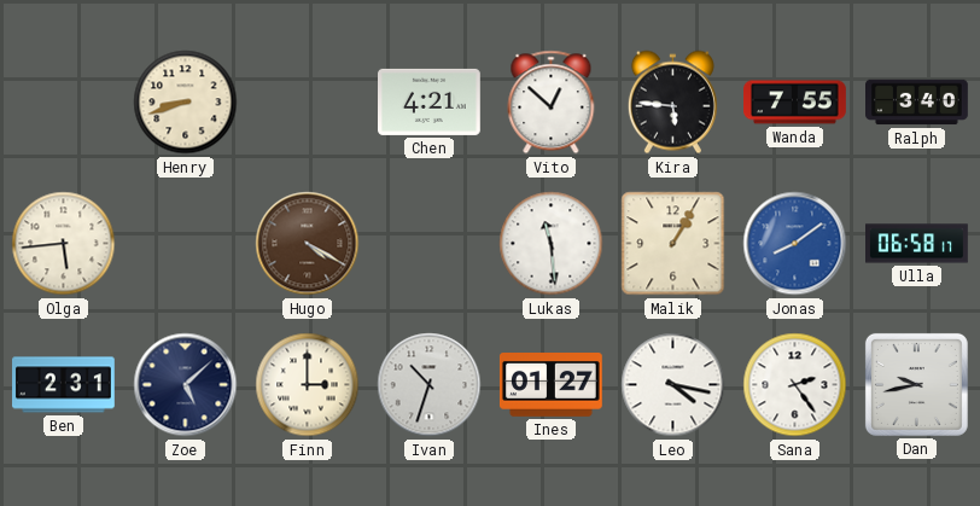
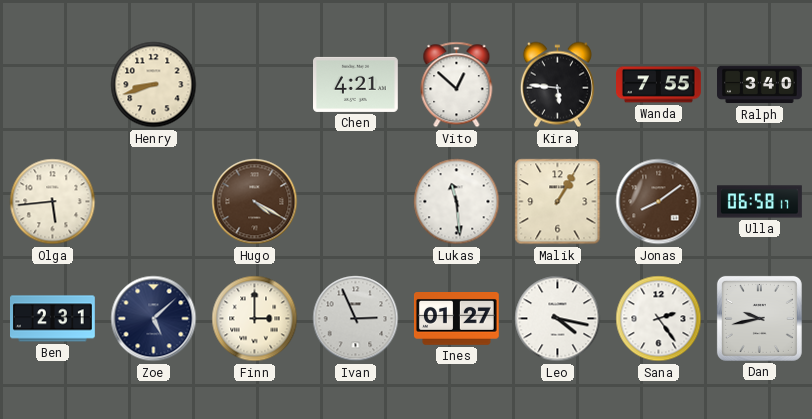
Jonas dial: blue -> brown (659, 202)
Ivan: 10:33 -> 2:56 (356, 319)
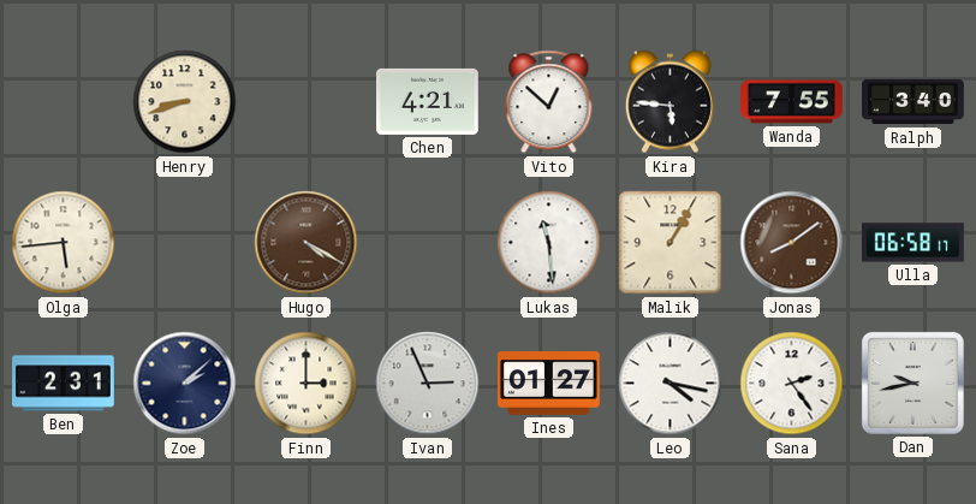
Zoe: 5:08 -> 2:08 (185, 384)
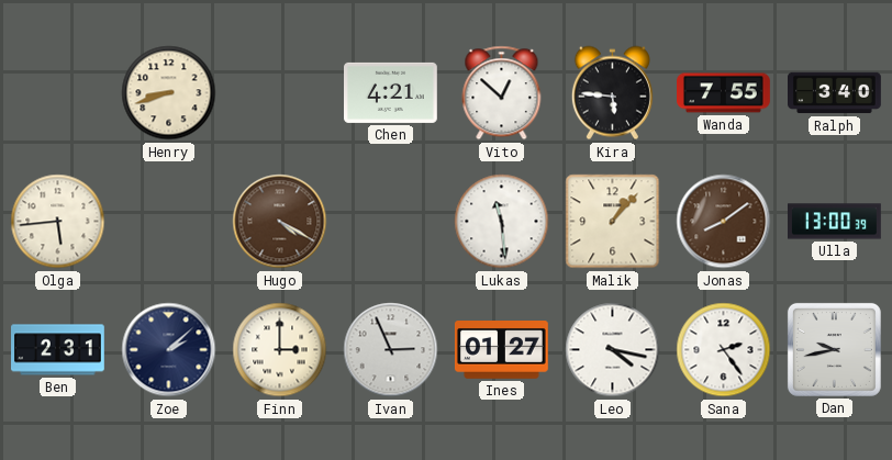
Malik: 1:05 -> 1:07 (613, 222)
Ulla: 06:58 -> 13:00 (835, 222)
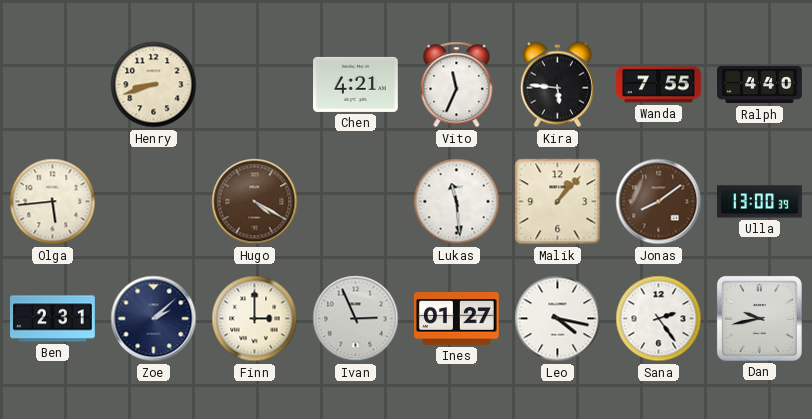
Vito: 12:52 -> 11:34 (457, 85)
Ralph: 3:40 -> 4:40 (760, 85)
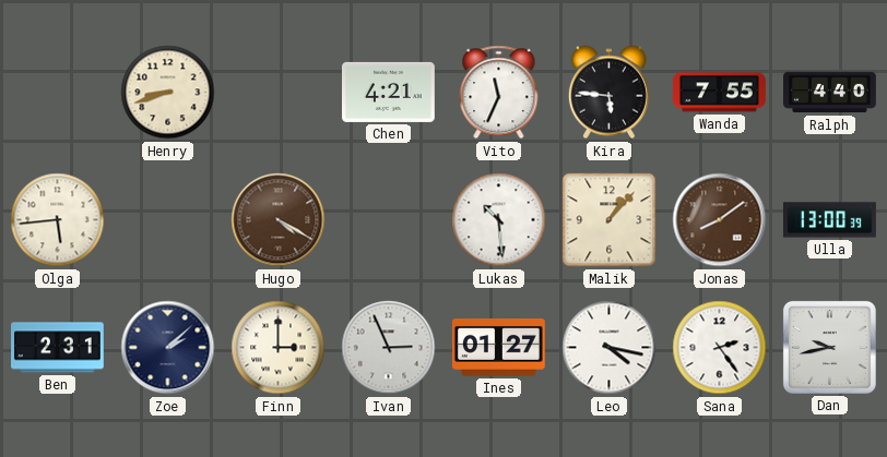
Lukas: 11:29 -> 10:29 (499, 220)
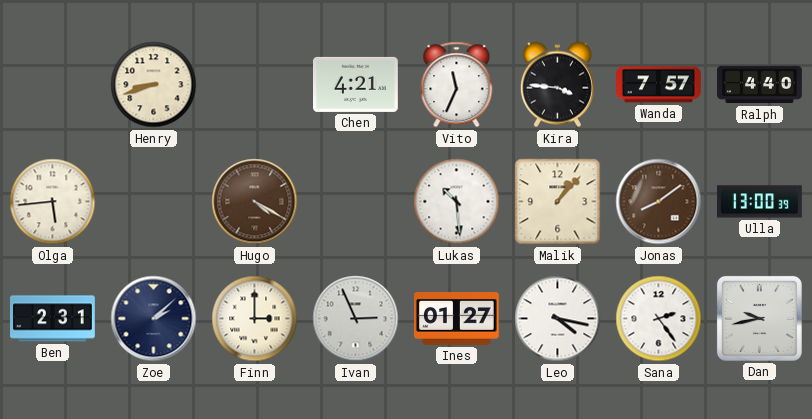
Kira: 5:46 -> 3:46 (557, 85)
Wanda: 7:55 -> 7:57 (659, 85)
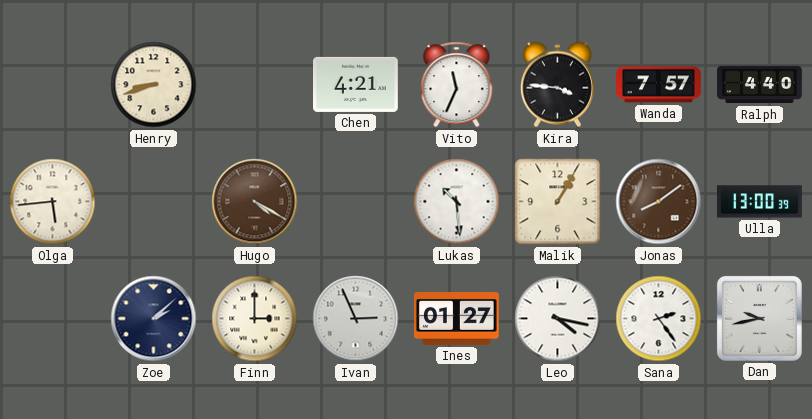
Malik: 1:07 -> 1:05 (558, 202)
Ben: 2:31 -> none (53, 319)
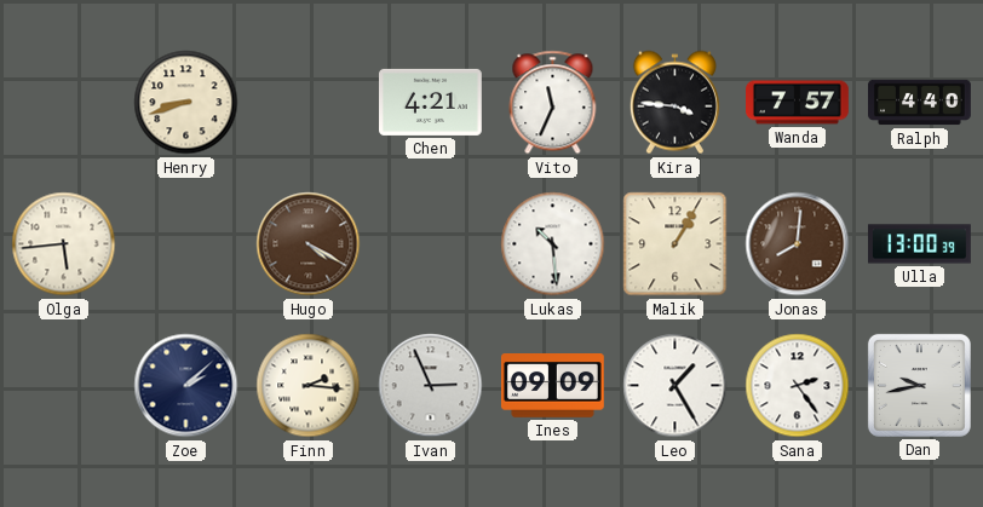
Jonas: 8:09 -> 8:01 (798, 244)
Finn: 3:00 -> 2:16 (309, 386)
Ines: 01:27 -> 09:09 (553, 386)
Leo: 4:17 -> 1:25 (676, 386)
